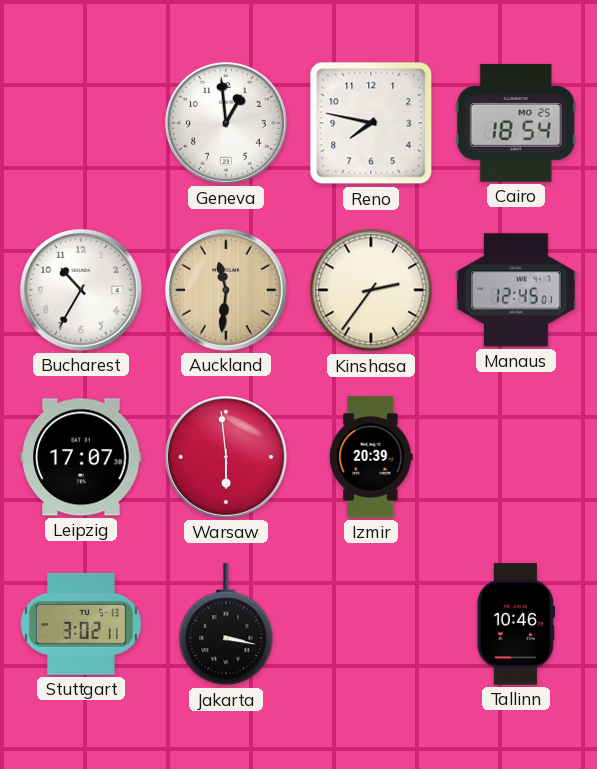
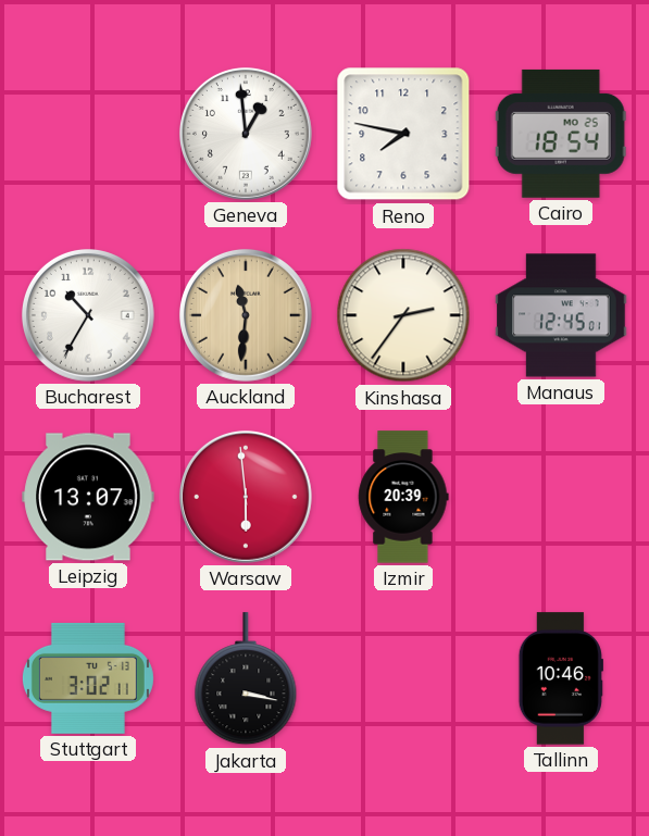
Leipzig: 17:07 -> 13:07 (88, 497)
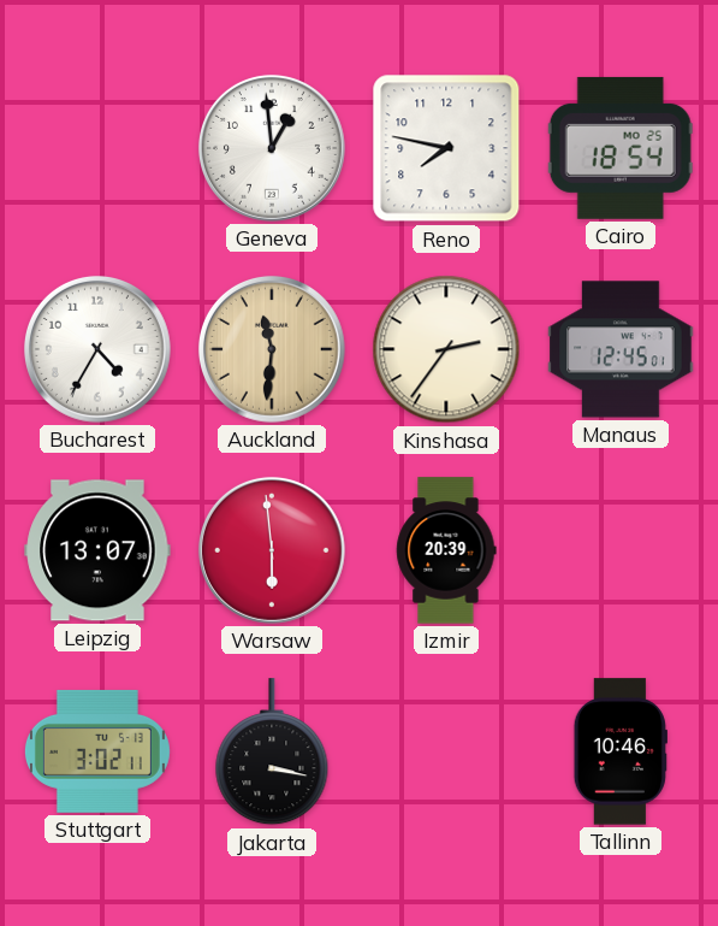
Bucharest: 10:35 -> 4:35 (97, 349)
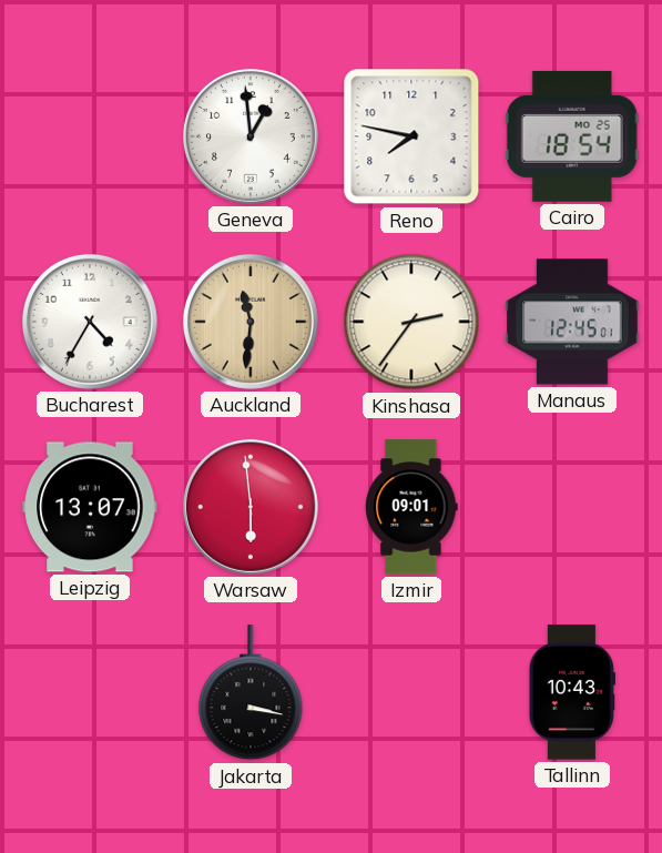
Izmir: 20:39 -> 09:01 (411, 507)
Stuttgart: 3:02 -> none (97, 751)
Tallinn: 10:46 -> 10:43 (572, 692)
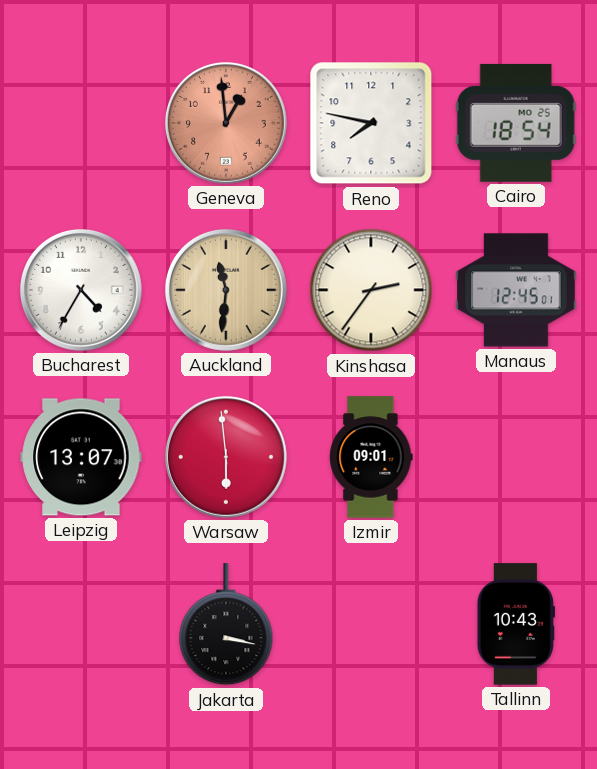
Geneva dial: white -> salmon (226, 123)
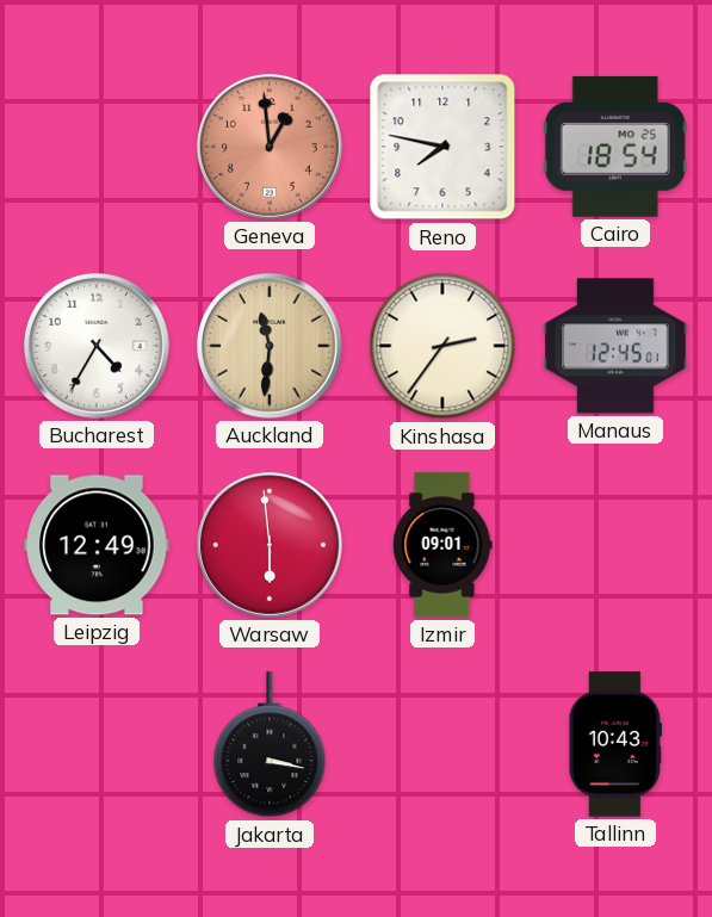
Leipzig: 13:07 -> 12:49 (97, 545)
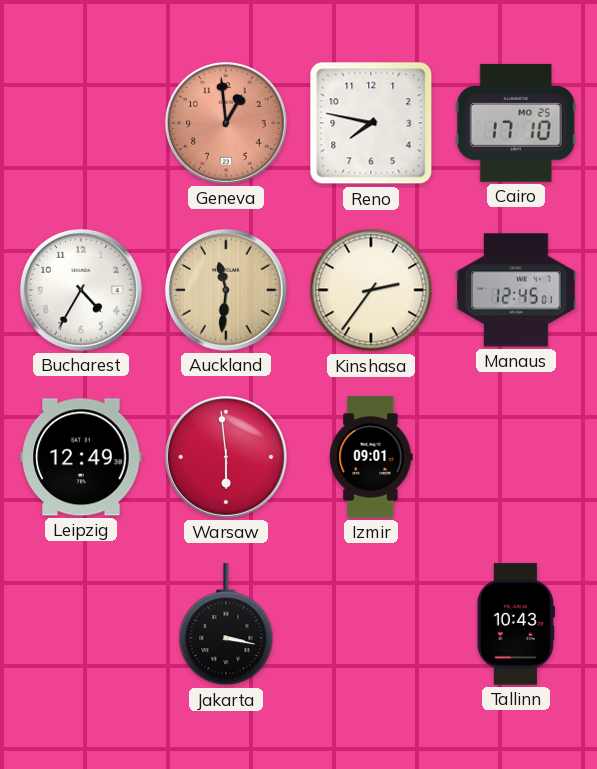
Cairo: 18:54 -> 17:10 (516, 123)
